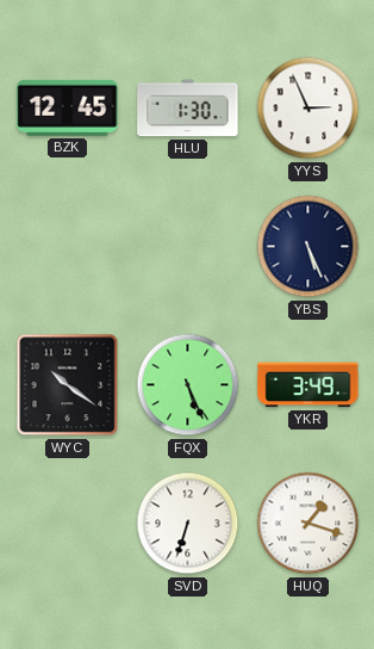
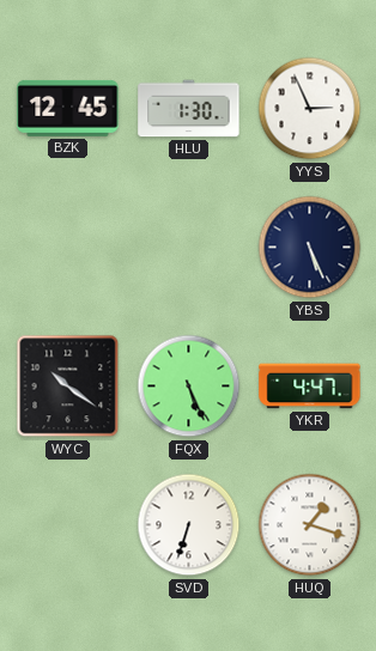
YKR: 3:49 -> 4:47 (310, 387)
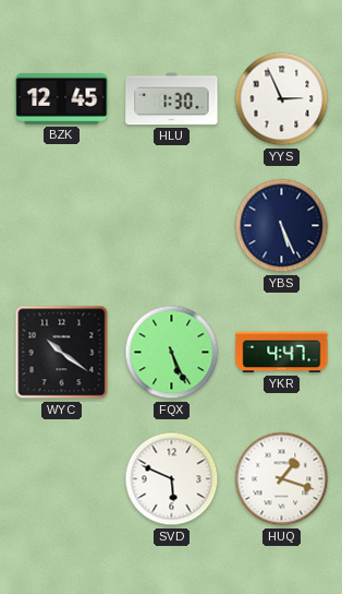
SVD: 6:33 -> 5:49 (172, 479)
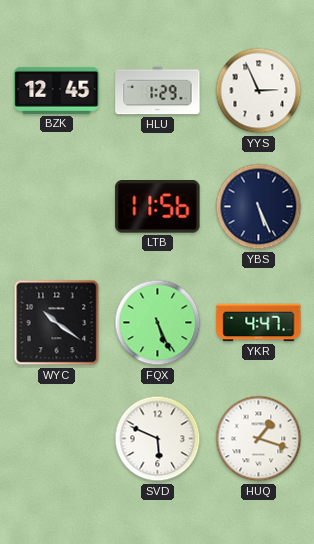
HLU: 1:30 -> 1:29 (158, 91)
LTB: none -> 11:56 (158, 207)
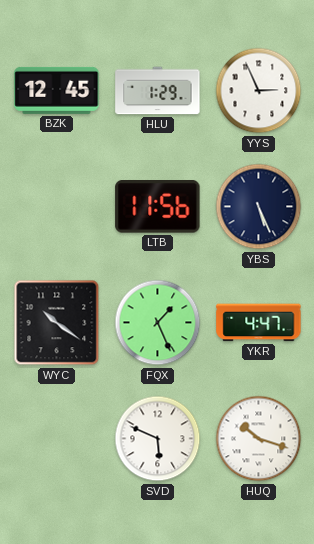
FQX: 5:26 -> 1:26 (158, 323)
HUQ: 1:18 -> 10:18 (259, 439)
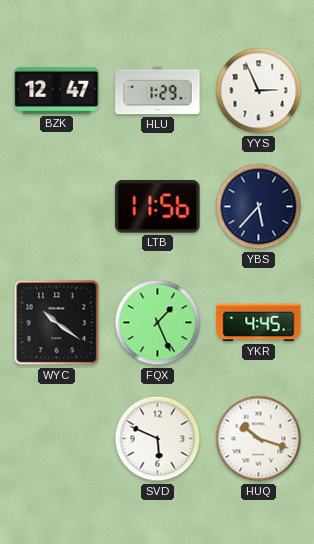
BZK: 12:45 -> 12:47 (57, 90)
YBS: 5:26 -> 5:37 (259, 207)
YKR: 4:47 -> 4:45 (259, 323)
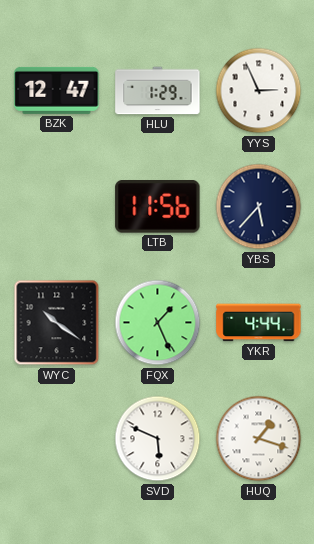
YKR: 4:45 -> 4:44 (259, 323)
HUQ: 10:18 -> 1:18 (259, 439)
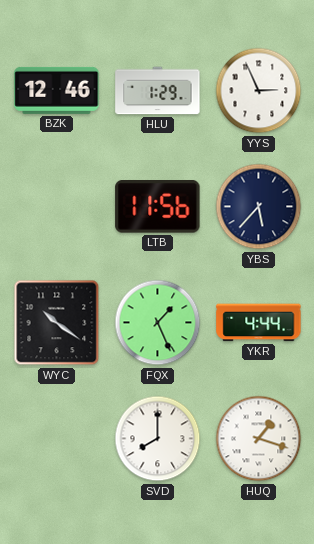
BZK: 12:47 -> 12:46 (57, 90)
SVD: 5:49 -> 8:00 (158, 439)
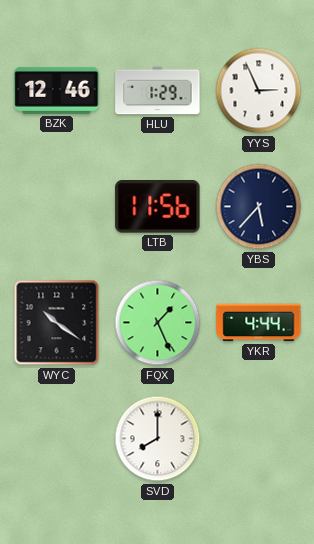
HUQ: 1:18 -> none (259, 439)
